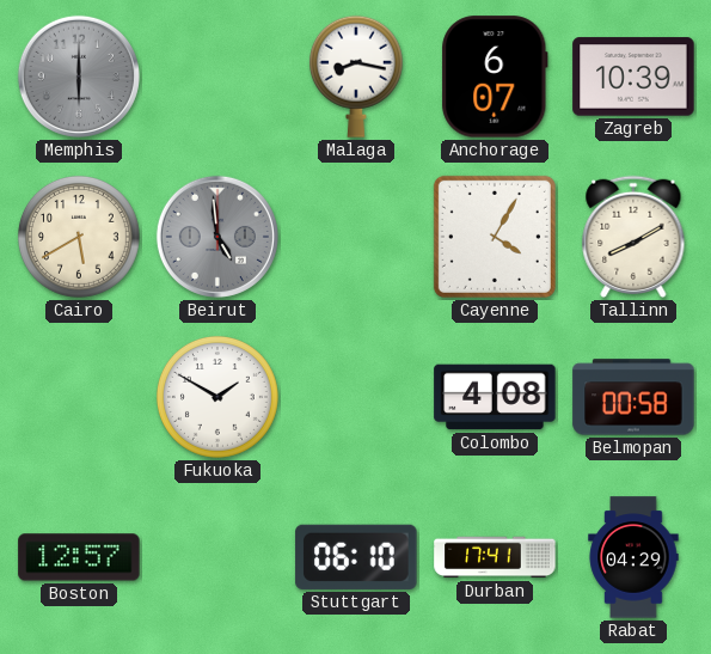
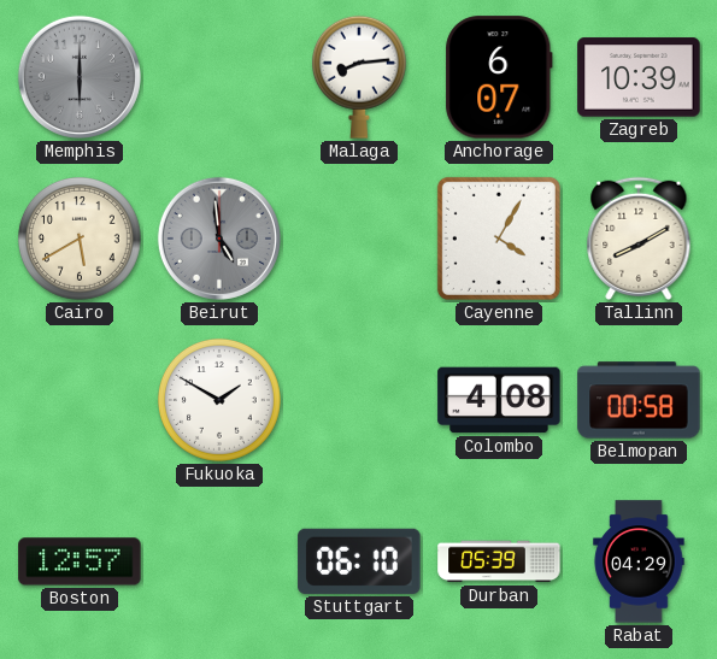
Malaga: 8:17 -> 8:14 (359, 77)
Durban: 17:41 -> 05:39 (499, 561)
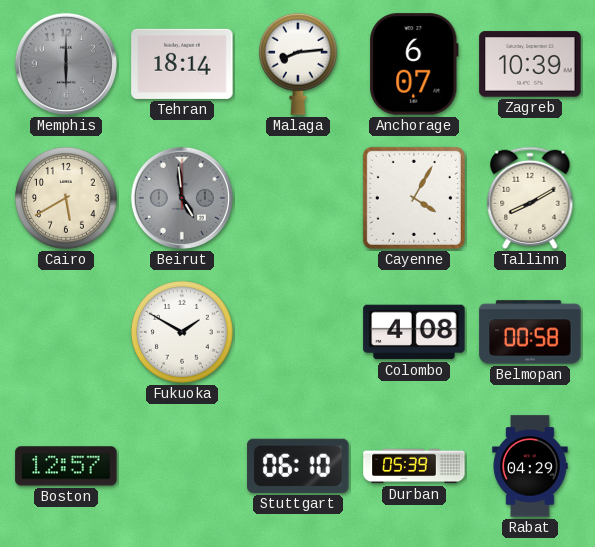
Tehran: none -> 18:14 (182, 64)
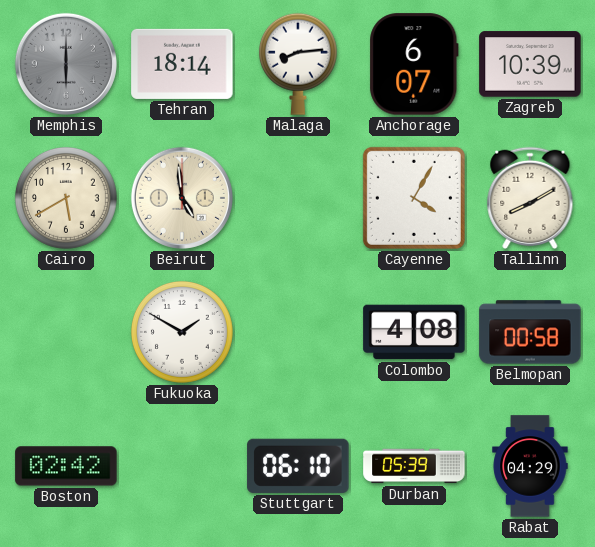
Beirut dial: grey -> cream (182, 198)
Boston: 12:57 -> 02:42 (66, 466)
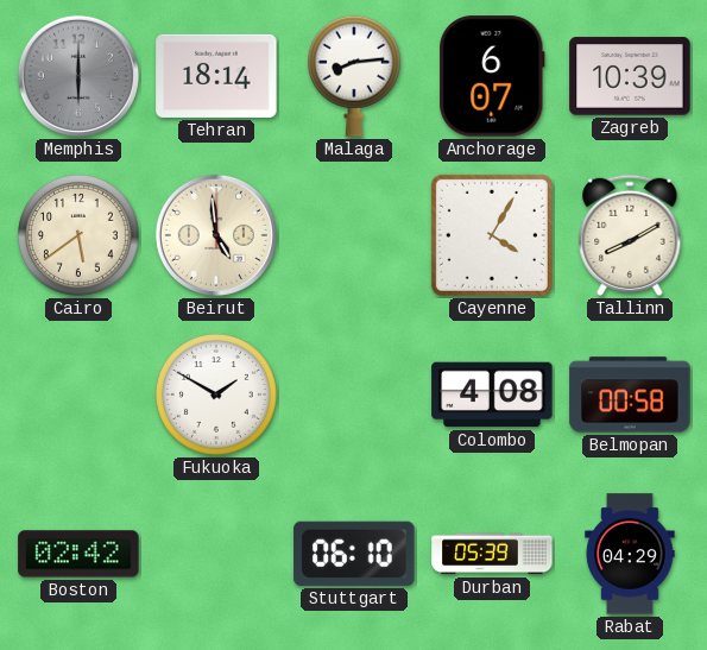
Cairo: 5:40 -> 5:39 (78, 235)
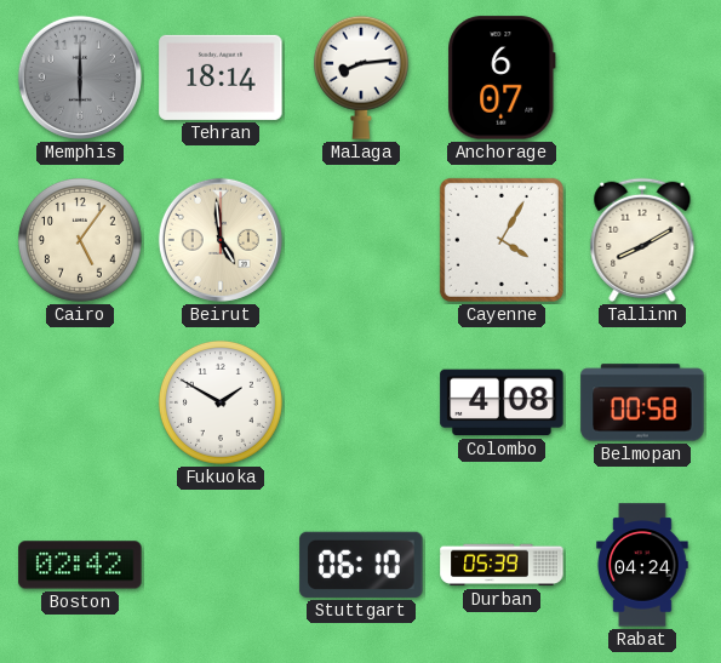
Zagreb: 10:39 -> none (630, 76)
Cairo: 5:39 -> 5:06 (80, 240)
Rabat: 04:29 -> 04:24 (642, 565)
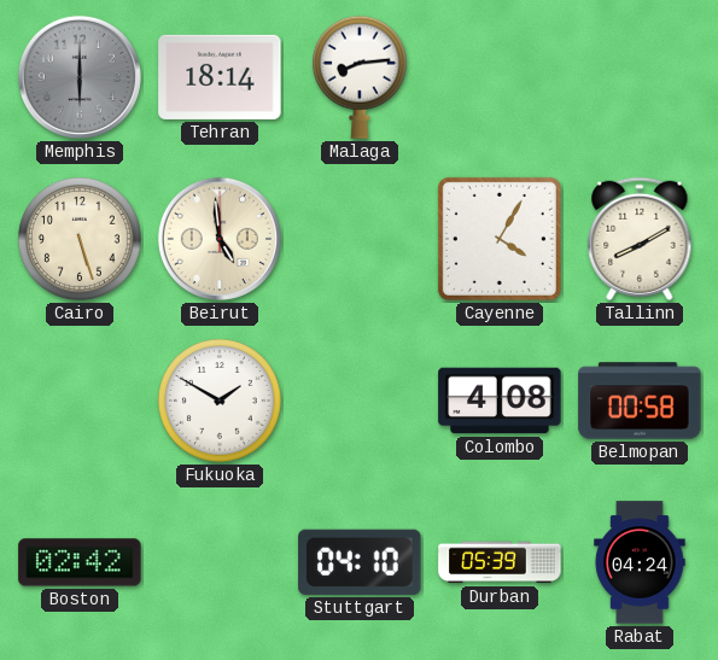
Anchorage: 6:07 -> none (502, 78)
Cairo: 5:06 -> 5:27 (80, 239)
Stuttgart: 06:10 -> 04:10 (360, 562)
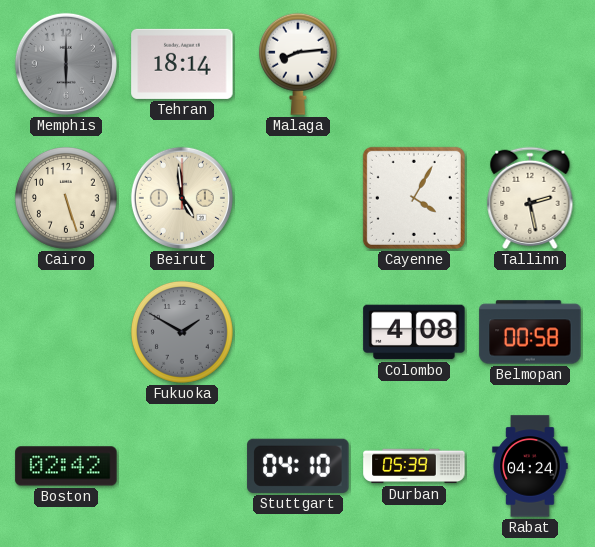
Tallinn: 8:10 -> 2:28 (530, 198)
Fukuoka dial: white -> grey (182, 332)
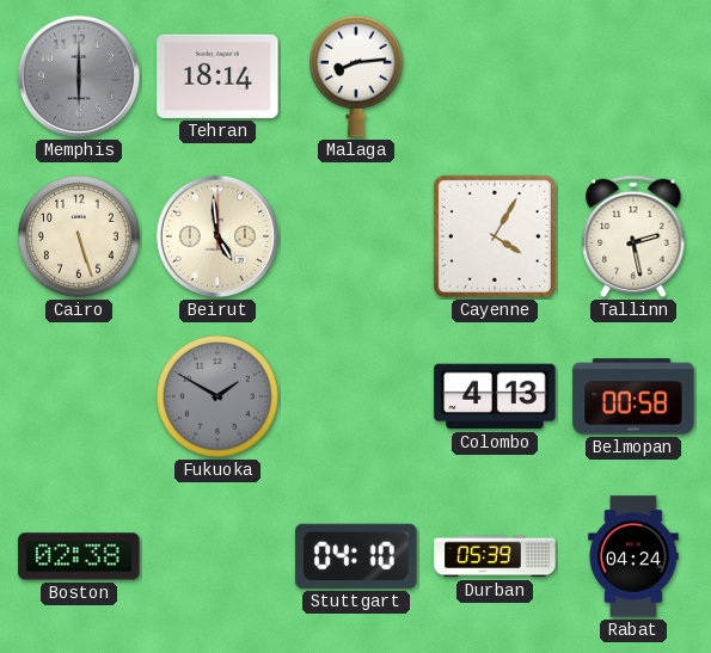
Colombo: 4:08 -> 4:13 (495, 396)
Boston: 02:42 -> 02:38 (79, 556)
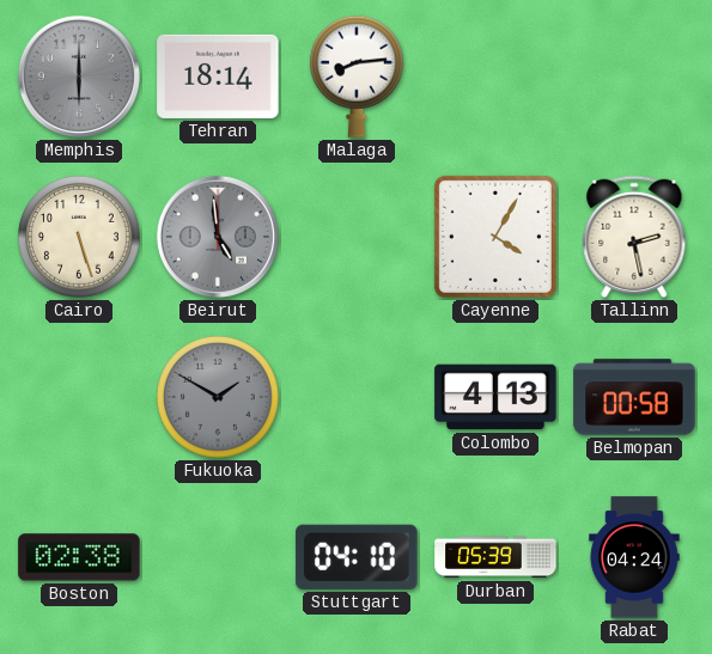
Beirut dial: cream -> grey (218, 237)
